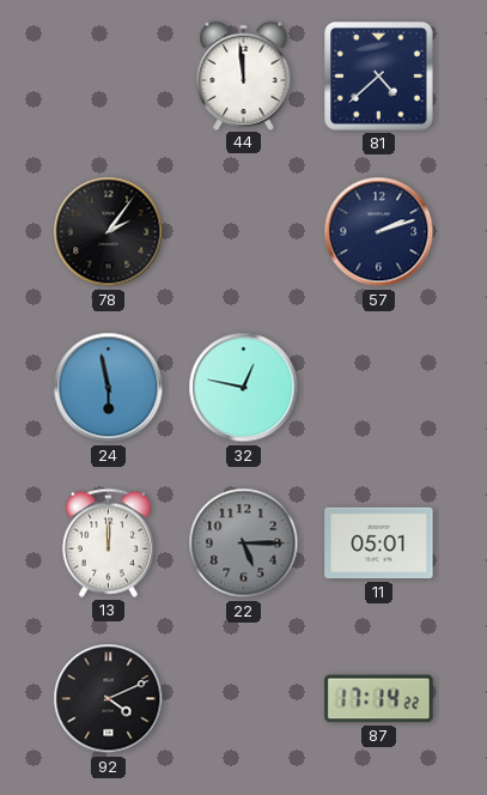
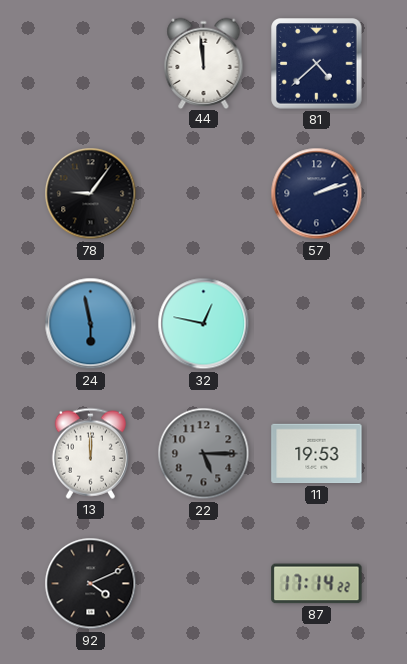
78: 2:06 -> 9:06 (91, 194)
11: 05:01 -> 19:53 (317, 454)
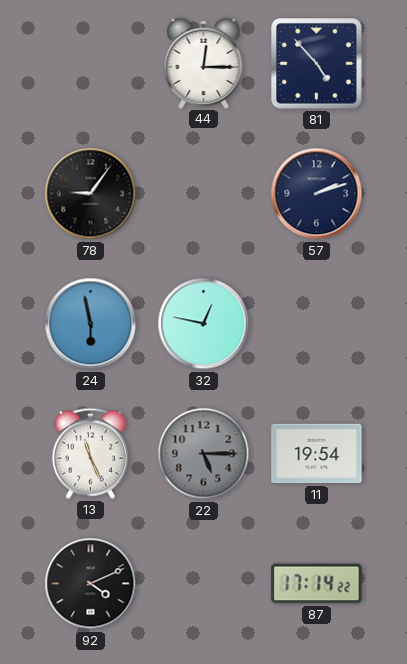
44: 11:59 -> 12:15 (204, 63)
81: 4:38 -> 4:53 (317, 64)
13: 12:00 -> 11:26 (90, 453)
11: 19:53 -> 19:54 (317, 454)
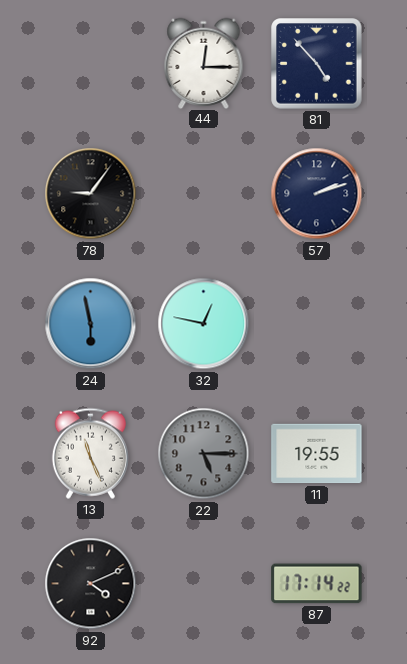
11: 19:54 -> 19:55 (317, 454)
